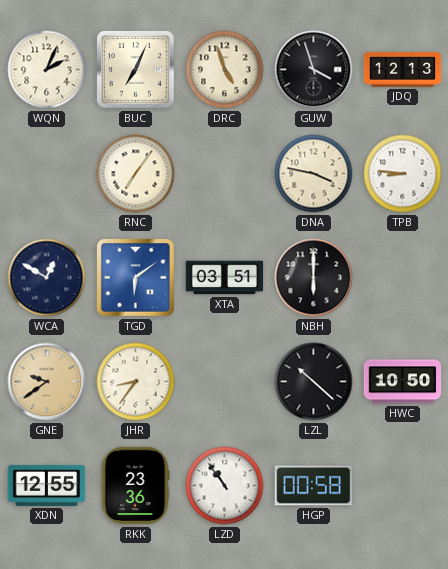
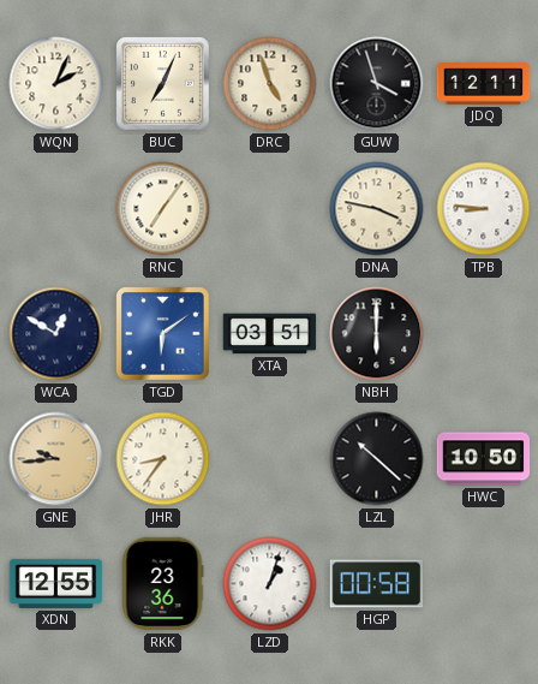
JDQ: 12:13 -> 12:11 (484, 84)
GNE: 9:39 -> 9:44 (56, 459)
LZD: 10:54 -> 1:03 (270, 584)
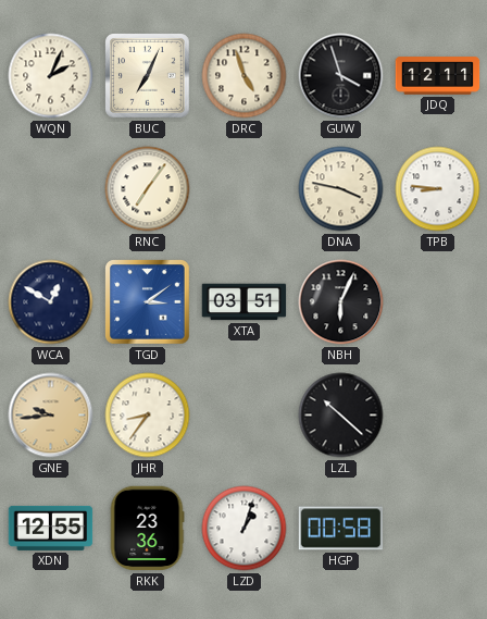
TGD: 6:09 -> 3:09 (148, 302)
NBH: 6:00 -> 6:04 (341, 302)
HWC: 10:50 -> none (484, 459)
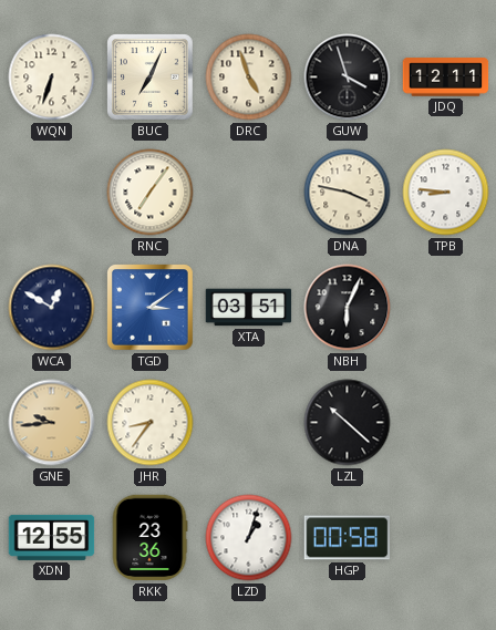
WQN: 2:04 -> 6:33 (52, 78)
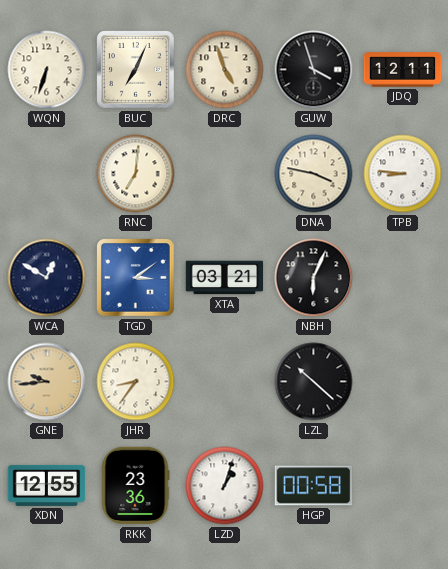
RNC: 7:06 -> 7:01 (136, 174)
XTA: 03:51 -> 03:21 (225, 278)
